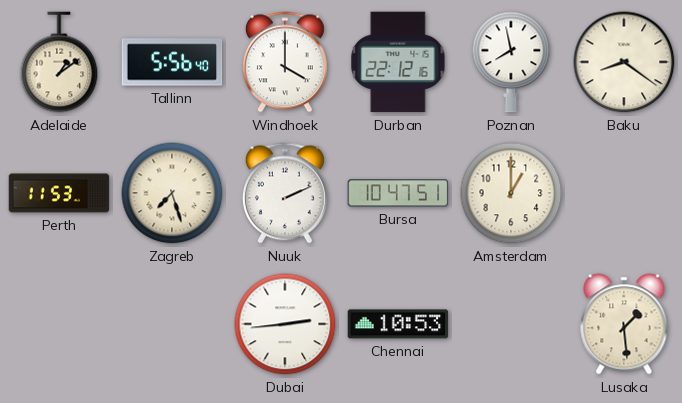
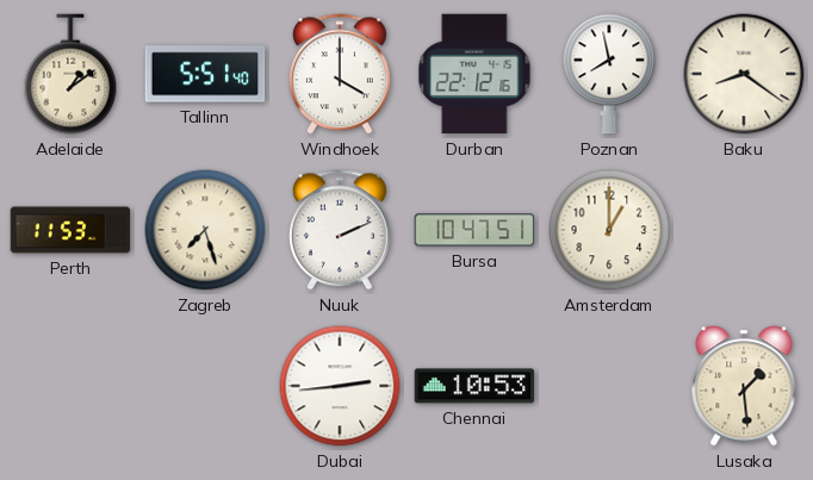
Tallinn: 5:56 -> 5:51 (205, 74)
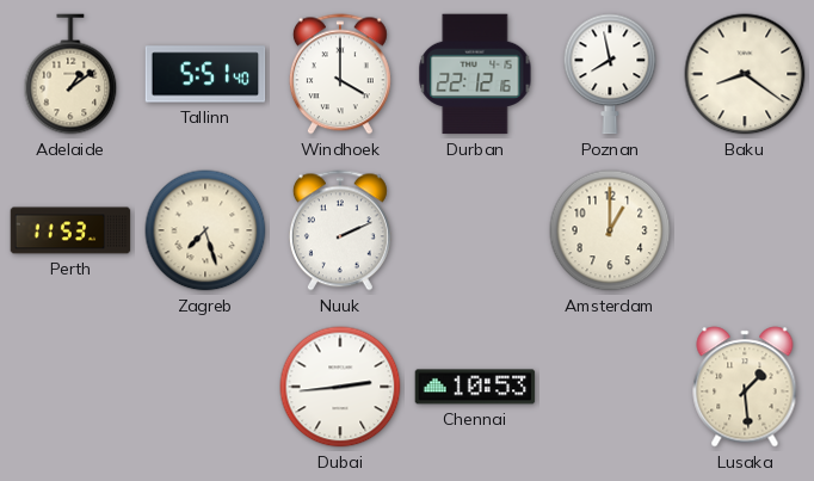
Bursa: 10:47 -> none (474, 230)
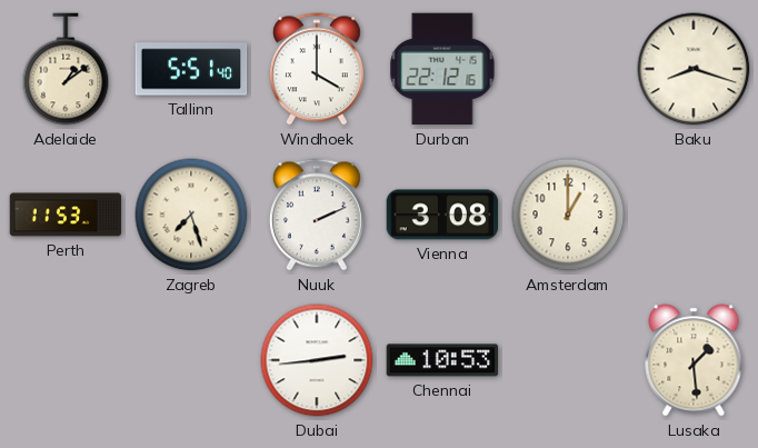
Poznan: 7:58 -> none (610, 74)
Baku: 8:21 -> 8:18 (694, 69)
Vienna: none -> 3:08 (442, 215)
